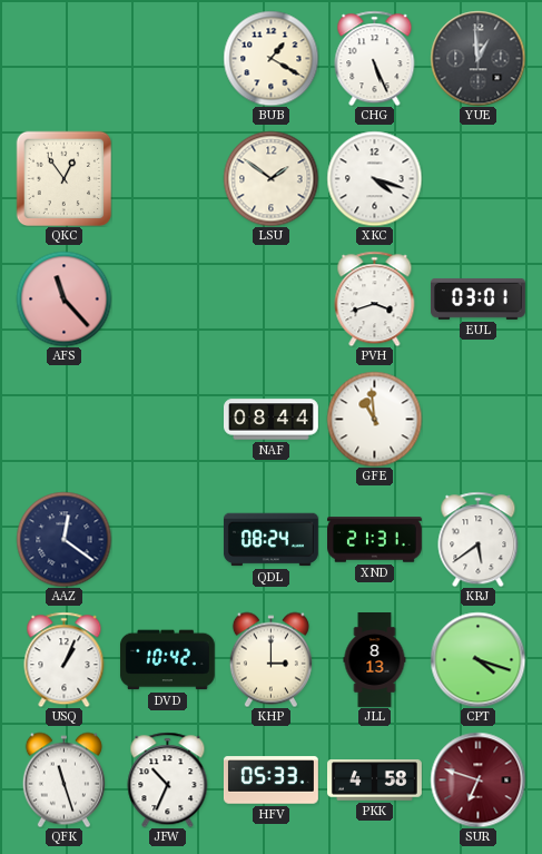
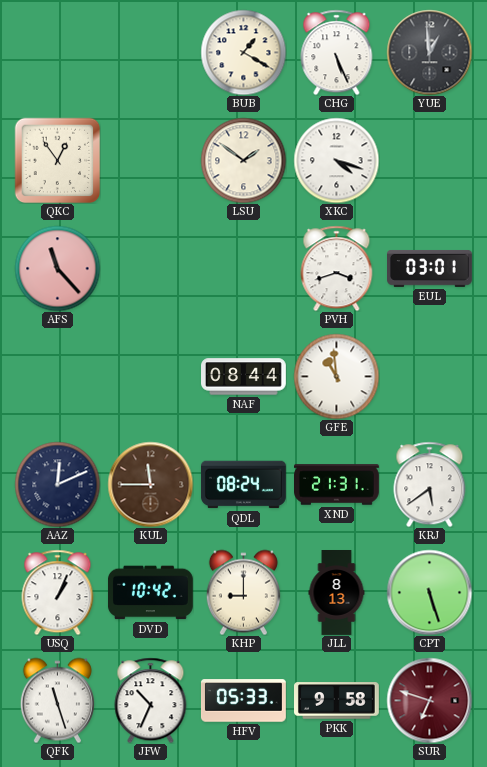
AAZ: 12:21 -> 12:11 (57, 484)
KUL: none -> 11:45 (150, 484)
KHP: 3:00 -> 9:00 (243, 592)
CPT: 4:18 -> 5:27 (429, 592)
PKK: 4:58 -> 9:58 (337, 701)
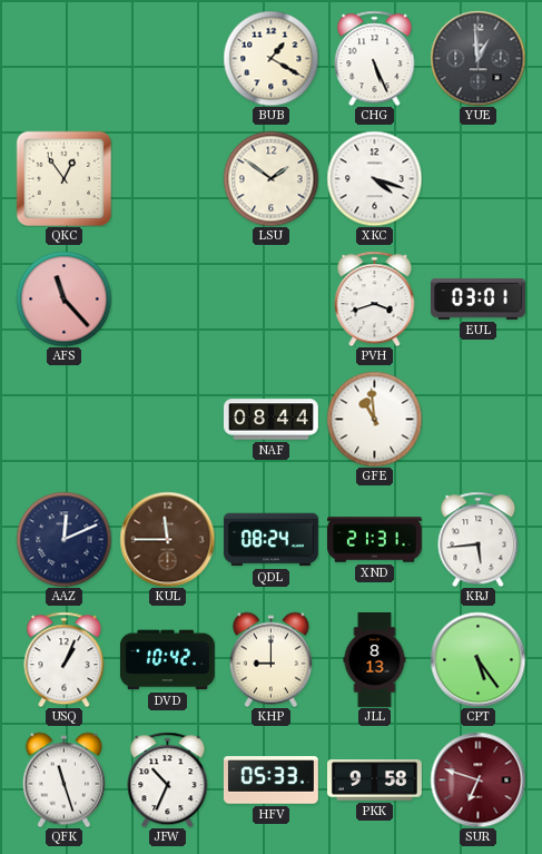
KRJ: 5:39 -> 5:44 (479, 539)
CPT: 5:27 -> 5:24 (477, 659)
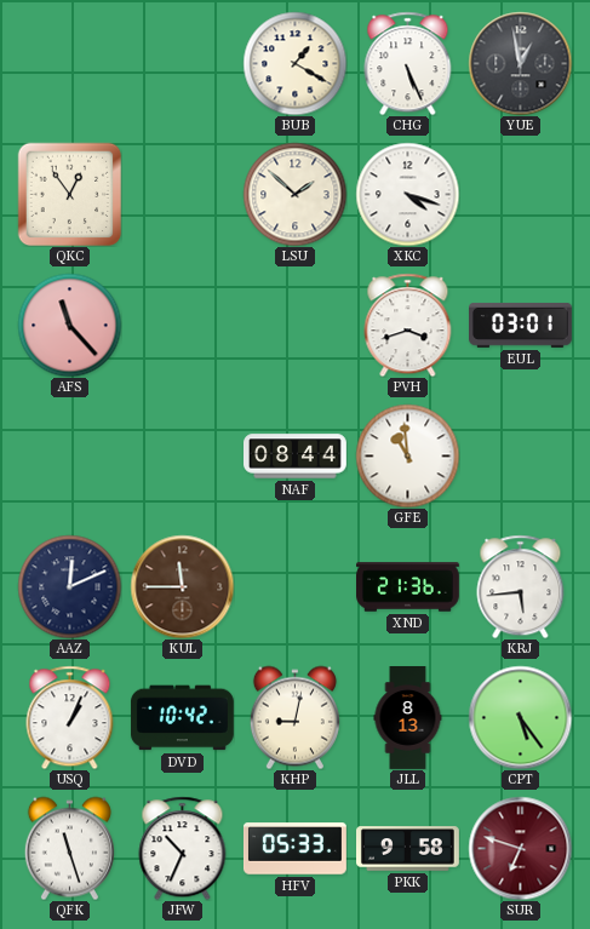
YUE: 12:59 -> 12:58 (520, 63)
LSU: 1:51 -> 1:52 (294, 194)
QDL: 08:24 -> none (270, 540)
XND: 21:31 -> 21:36 (408, 587)
KHP: 9:00 -> 9:02 (294, 717)
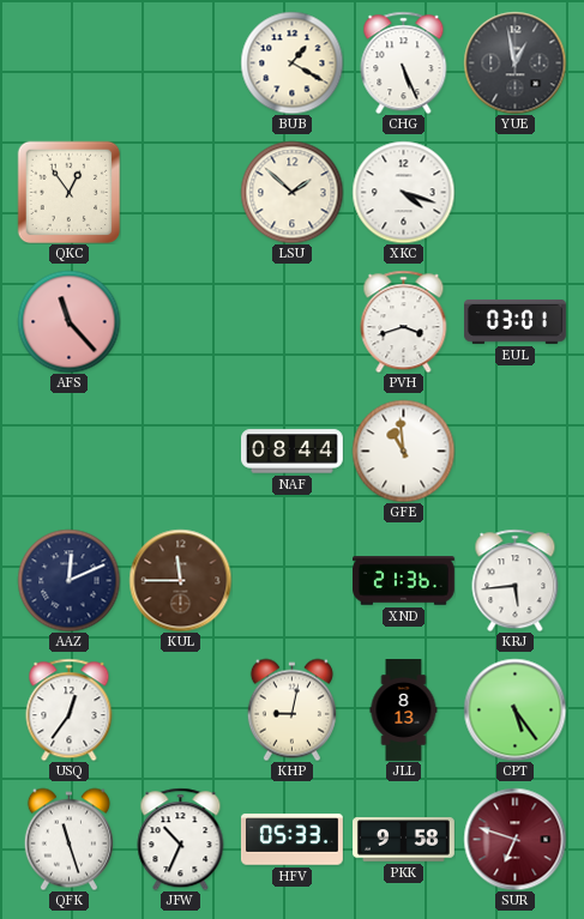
USQ: 1:04 -> 12:36 (70, 709)
DVD: 10:42 -> none (182, 718)
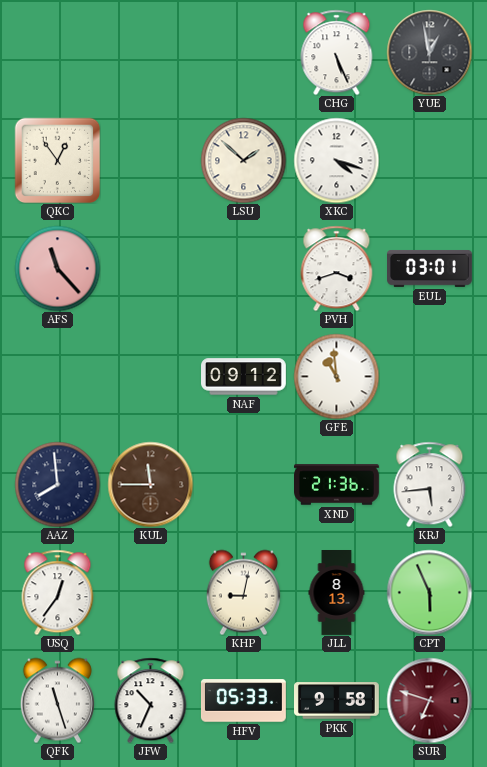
BUB: 1:20 -> none (291, 62)
NAF: 08:44 -> 09:12 (244, 377)
AAZ: 12:11 -> 7:59 (57, 484)
CPT: 5:24 -> 5:56 (429, 592)
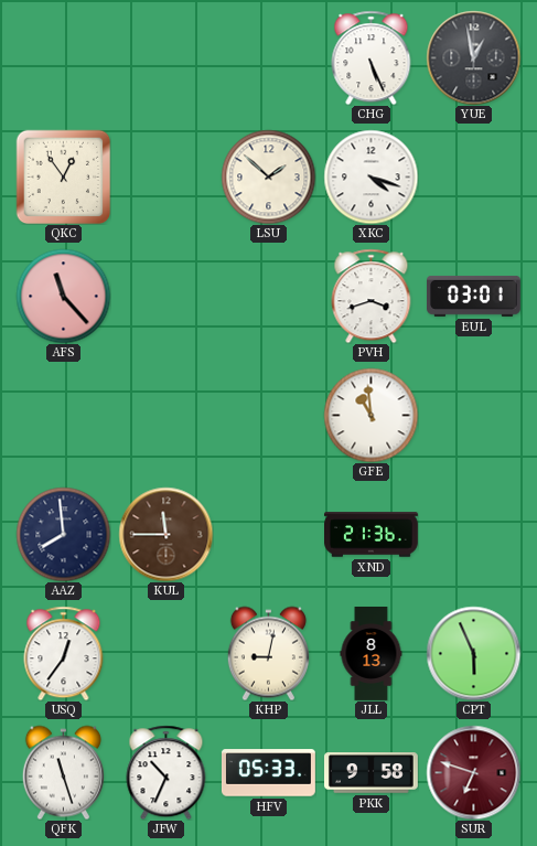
NAF: 09:12 -> none (244, 377)
KRJ: 5:44 -> none (430, 484)
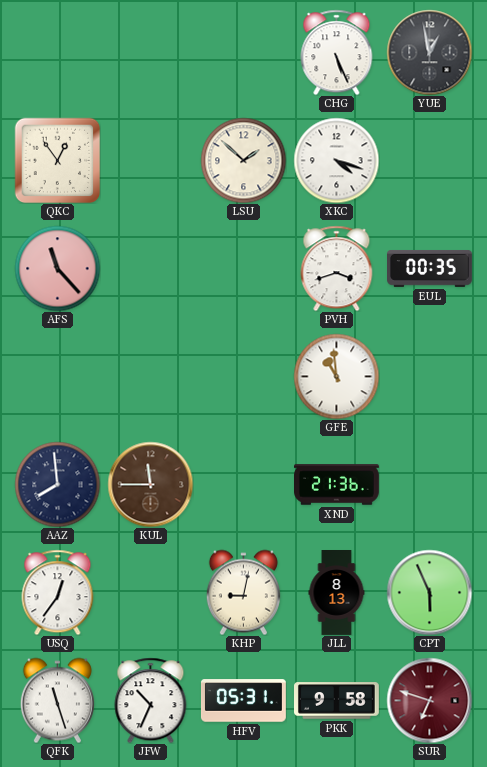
EUL: 03:01 -> 00:35 (430, 269)
HFV: 05:33 -> 05:31 (243, 701)
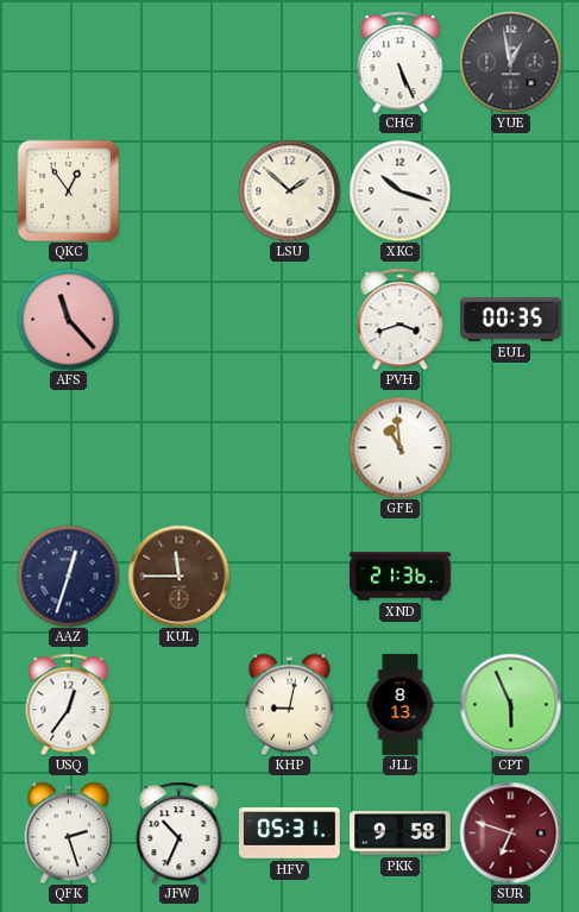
XKC: 4:18 -> 10:18 (399, 190)
AAZ: 7:59 -> 12:33 (68, 575)
QFK: 11:27 -> 2:27 (68, 832)
